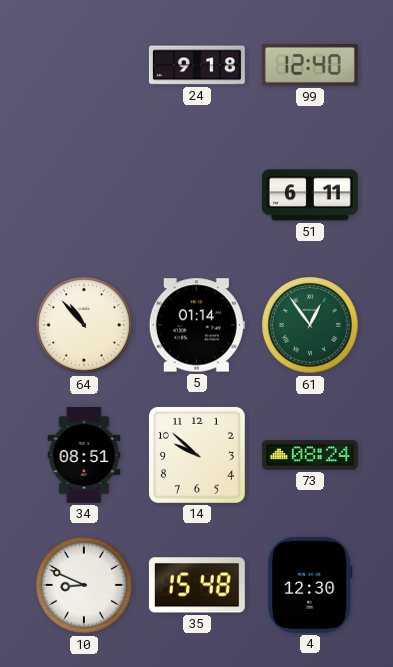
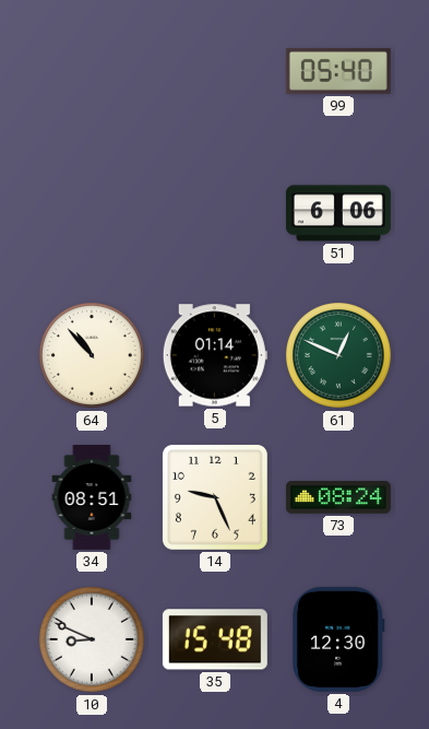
24: 9:18 -> none (197, 65)
99: 12:40 -> 05:40 (338, 71)
51: 6:11 -> 6:06 (338, 213)
61: 12:54 -> 12:49 (338, 355)
14: 9:52 -> 9:26 (215, 497)
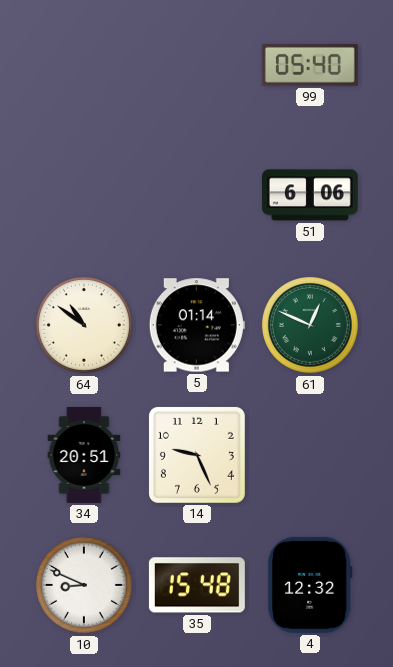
64: 10:53 -> 10:51 (84, 325)
34: 08:51 -> 20:51 (84, 455)
73: 08:24 -> none (338, 497)
4: 12:30 -> 12:32 (310, 585)
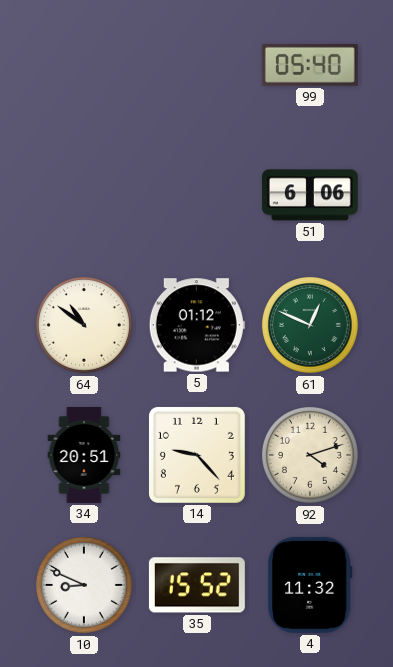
5: 01:14 -> 01:12 (197, 325)
14: 9:26 -> 9:23 (197, 455)
92: none -> 4:12 (310, 455)
35: 15:48 -> 15:52 (197, 585)
4: 12:32 -> 11:32 (310, 585)
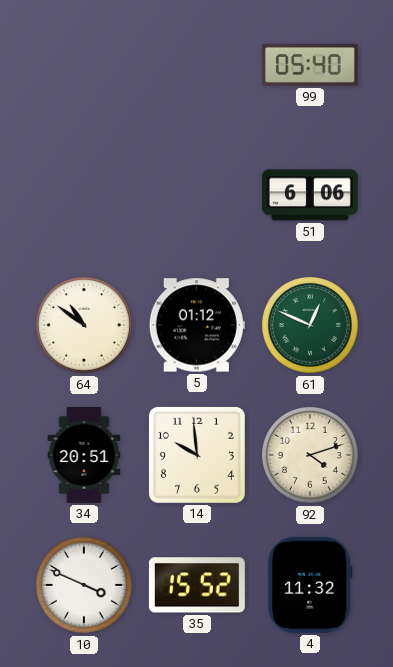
14: 9:23 -> 9:59 (197, 455)
10: 8:49 -> 3:49 (84, 585)
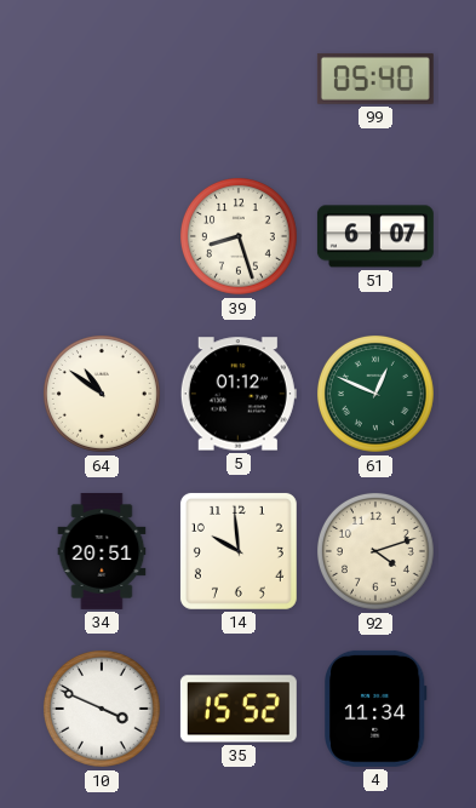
39: none -> 8:27 (239, 236)
51: 6:06 -> 6:07 (375, 236)
4: 11:32 -> 11:34 (375, 709)
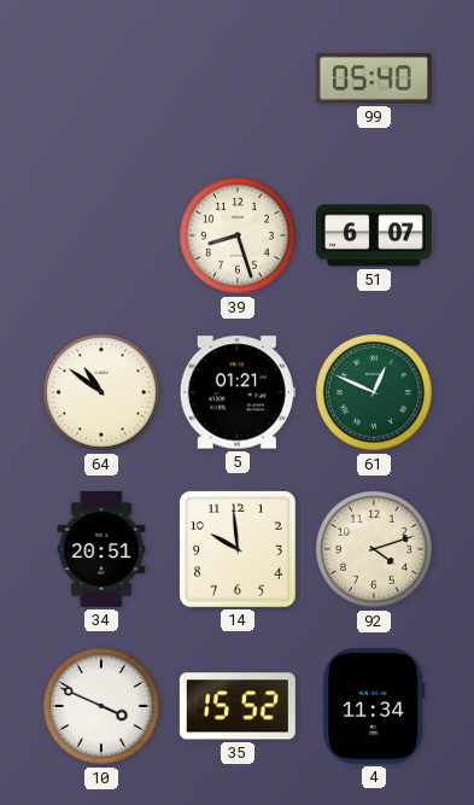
5: 01:12 -> 01:21 (238, 392)
